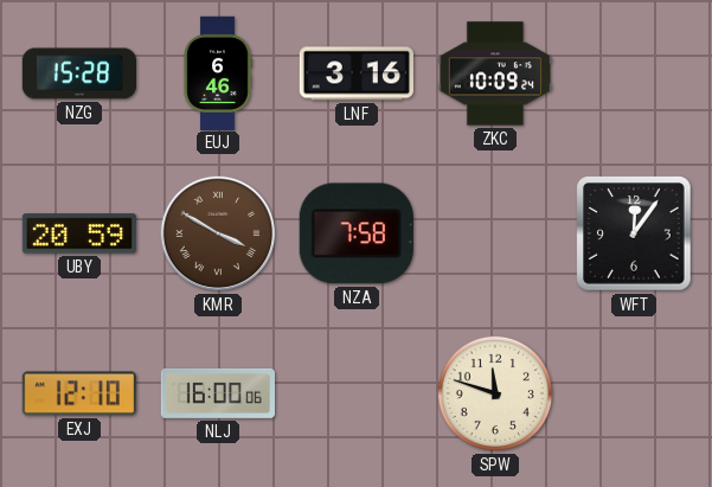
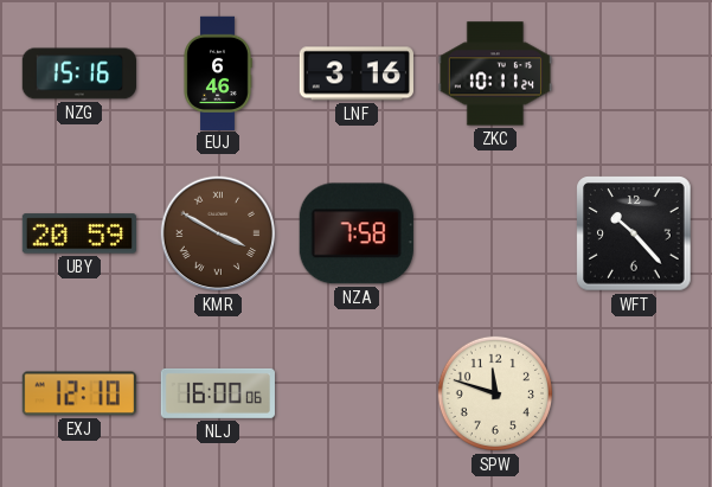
NZG: 15:28 -> 15:16 (78, 73)
ZKC: 10:09 -> 10:11 (494, 73)
WFT: 12:06 -> 10:23 (634, 233)
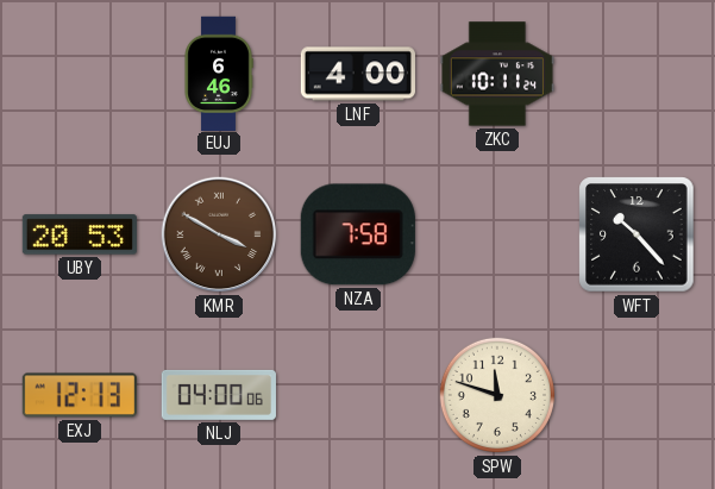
NZG: 15:16 -> none (78, 73)
LNF: 3:16 -> 4:00 (358, 74)
UBY: 20:59 -> 20:53 (80, 234)
EXJ: 12:10 -> 12:13 (80, 395)
NLJ: 16:00 -> 04:00 (219, 395)
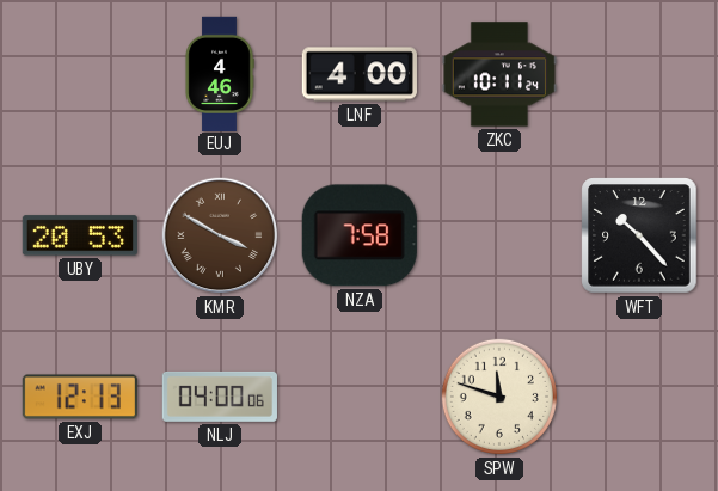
EUJ: 6:46 -> 4:46 (220, 73)
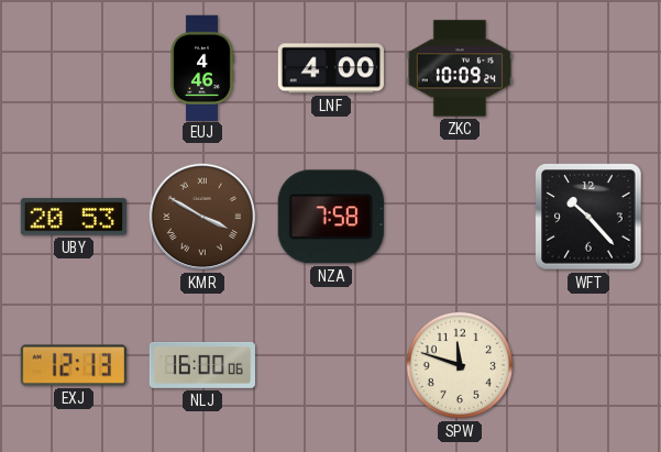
ZKC: 10:11 -> 10:09 (459, 68)
NLJ: 04:00 -> 16:00 (202, 365)
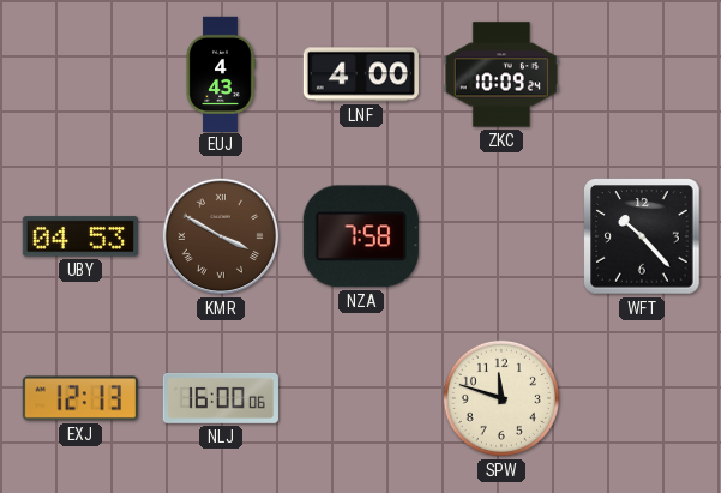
EUJ: 4:46 -> 4:43 (221, 73)
UBY: 20:53 -> 04:53 (80, 236)
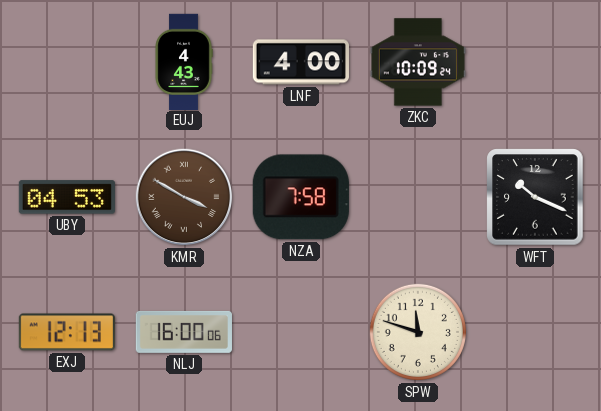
WFT: 10:23 -> 10:19 (535, 197)
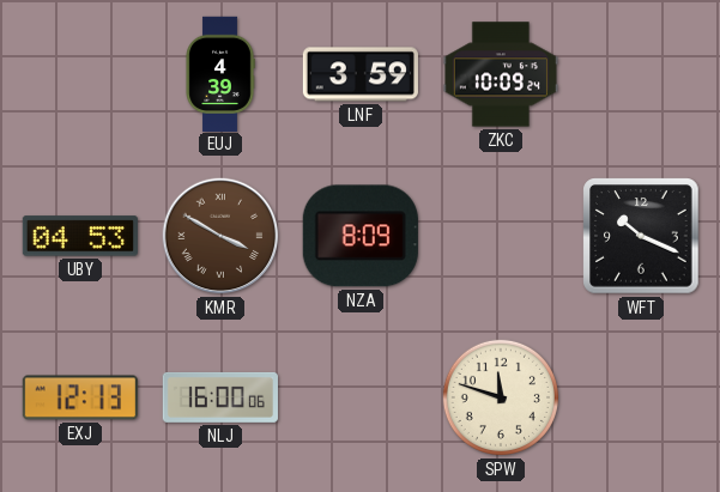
EUJ: 4:43 -> 4:39 (220, 73)
LNF: 4:00 -> 3:59 (361, 74)
NZA: 7:58 -> 8:09 (361, 236)
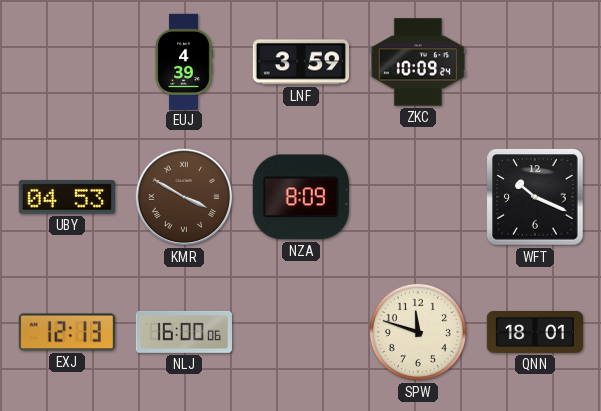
QNN: none -> 18:01 (534, 333)
